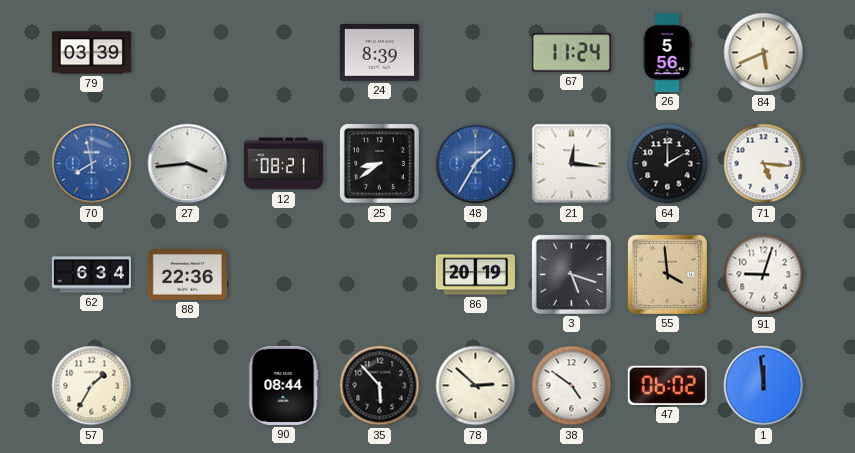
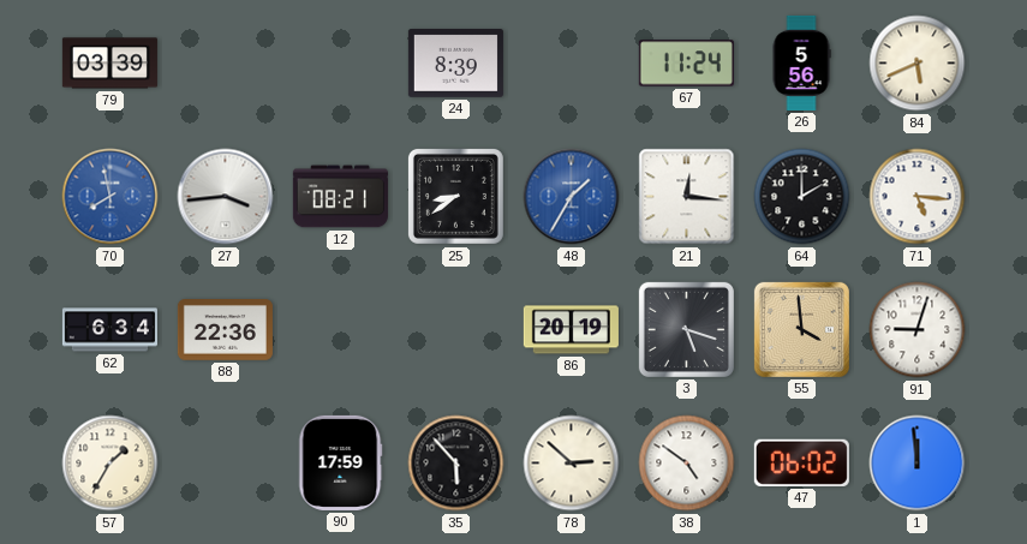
90: 08:44 -> 17:59 (341, 462)
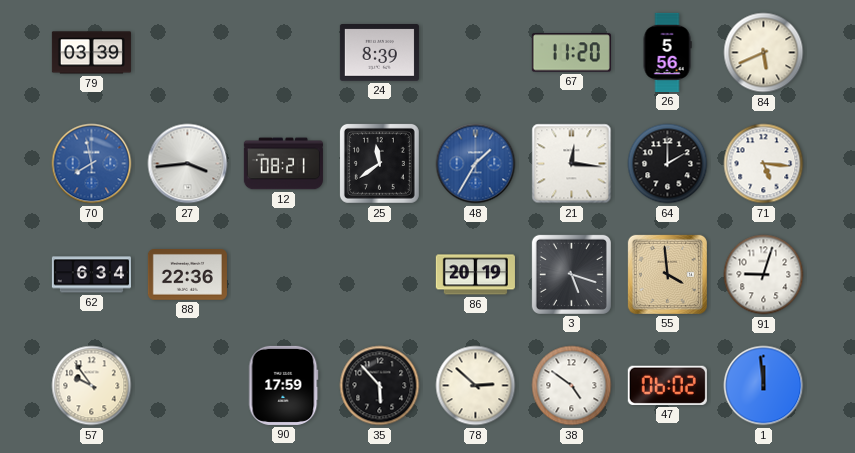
67: 11:24 -> 11:20 (571, 53)
25: 8:39 -> 11:39 (379, 163)
57: 1:35 -> 9:54 (92, 386)
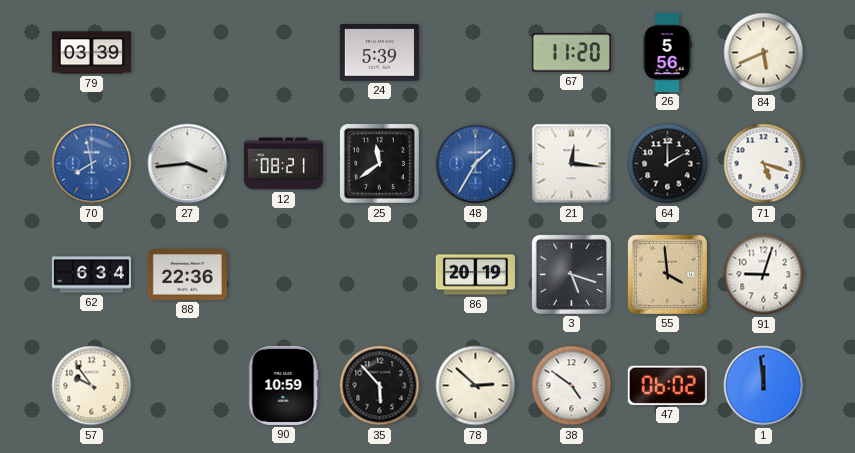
24: 8:39 -> 5:39 (379, 53)
71: 5:16 -> 5:18 (764, 164)
90: 17:59 -> 10:59 (284, 385)
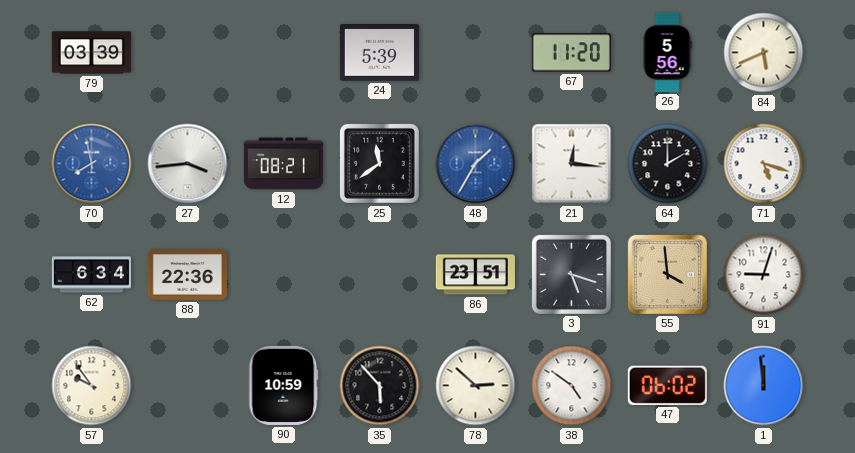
86: 20:19 -> 23:51 (475, 275)
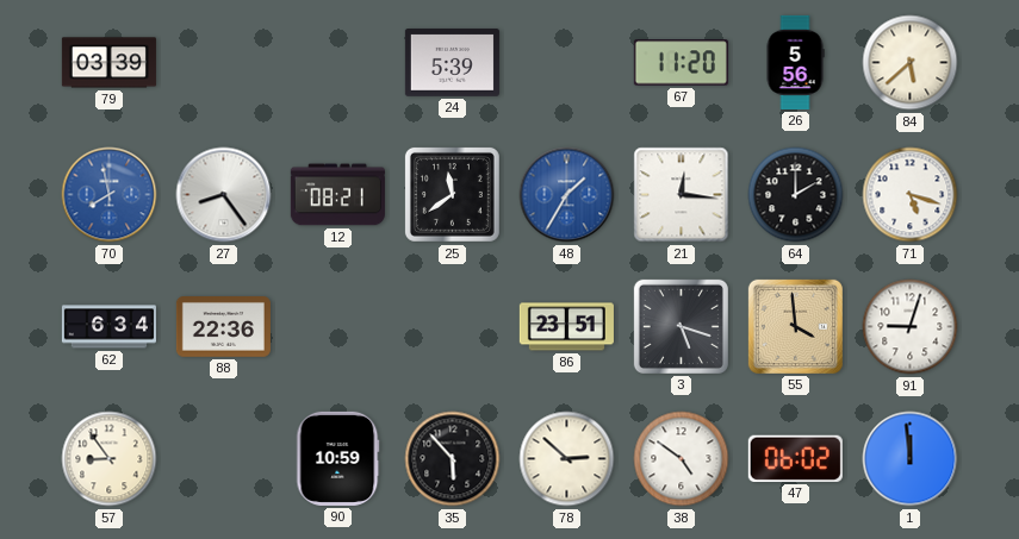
84: 5:41 -> 5:38 (911, 63)
27: 3:44 -> 8:24 (224, 195)
57: 9:54 -> 8:54 (110, 459)
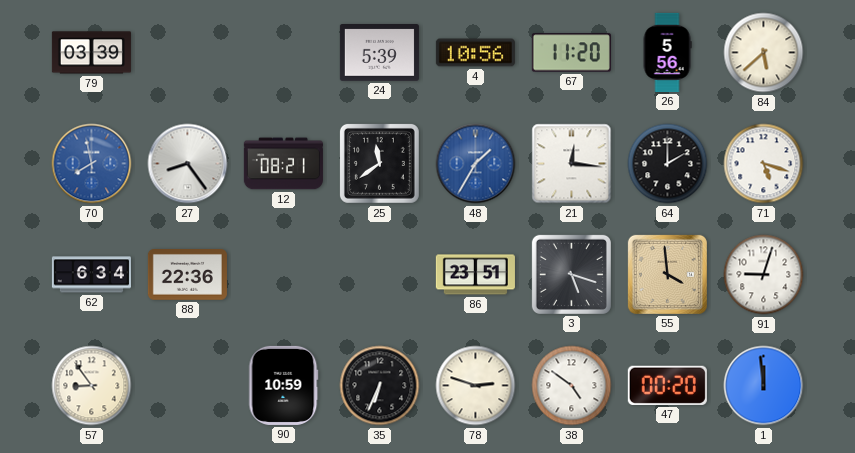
4: none -> 10:56 (475, 53)
35: 5:53 -> 6:34 (380, 386)
78: 2:52 -> 2:48 (476, 386)
47: 06:02 -> 00:20 (667, 385)
